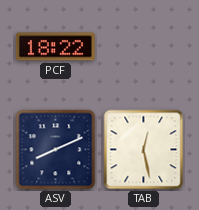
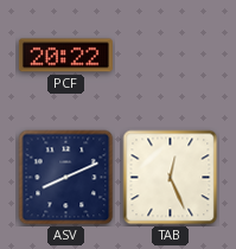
PCF: 18:22 -> 20:22 (65, 56)
TAB: 12:28 -> 12:26 (171, 178)
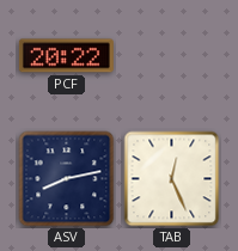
ASV: 8:11 -> 8:13 (67, 179)
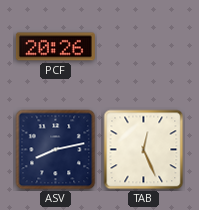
PCF: 20:22 -> 20:26 (55, 47)
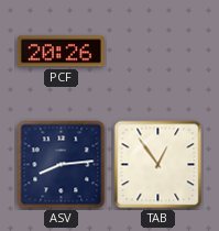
ASV: 8:13 -> 8:14 (62, 165)
TAB: 12:26 -> 12:54 (158, 165)
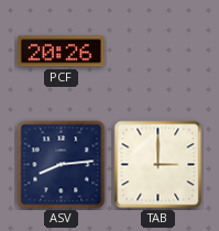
TAB: 12:54 -> 3:00 (158, 165)
